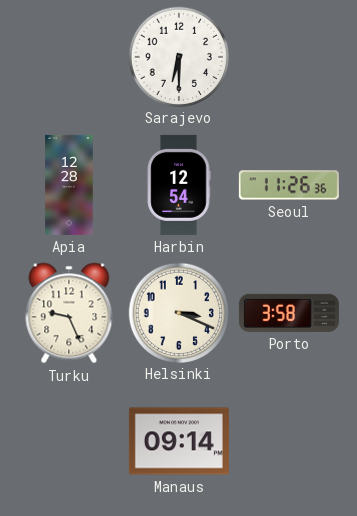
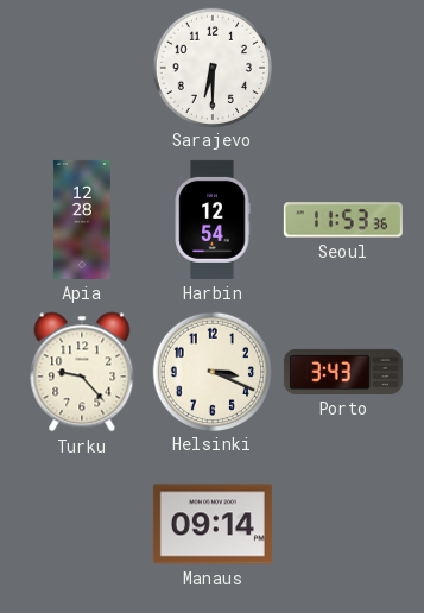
Seoul: 11:26 -> 11:53 (343, 220)
Turku: 9:26 -> 9:23 (82, 372)
Porto: 3:58 -> 3:43 (343, 372)
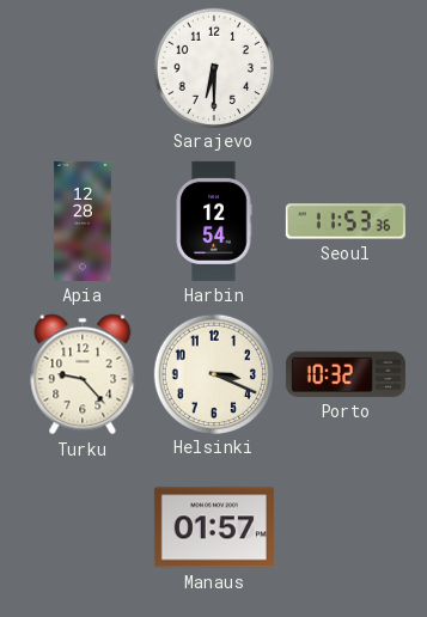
Porto: 3:43 -> 10:32 (346, 374)
Manaus: 09:14 -> 01:57 (214, 527)
